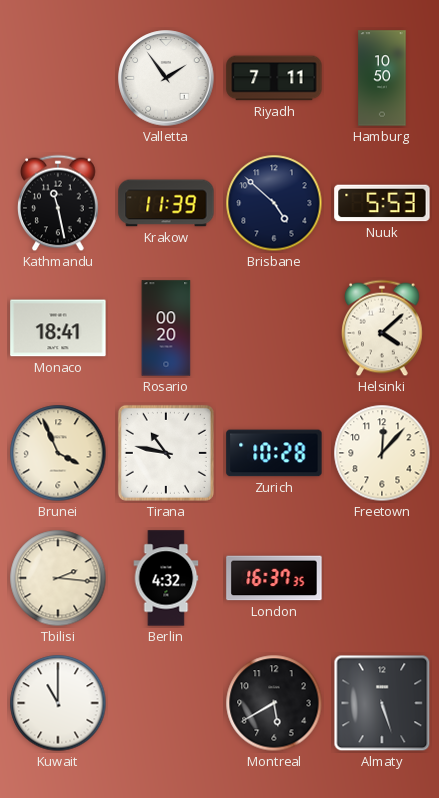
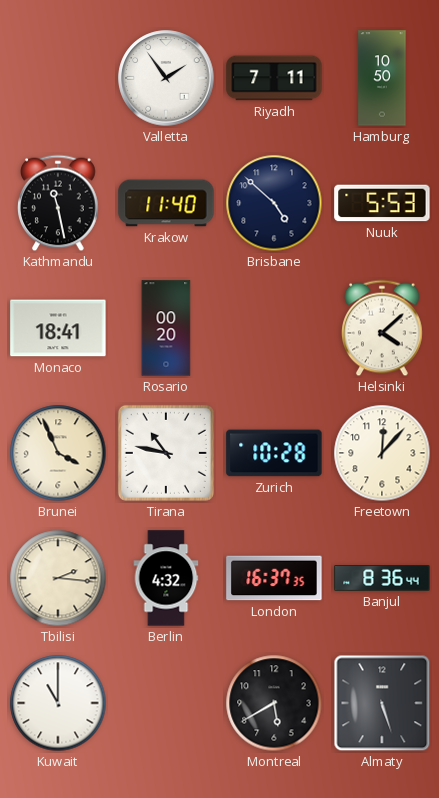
Krakow: 11:39 -> 11:40 (166, 203)
Banjul: none -> 8:36 (382, 578)
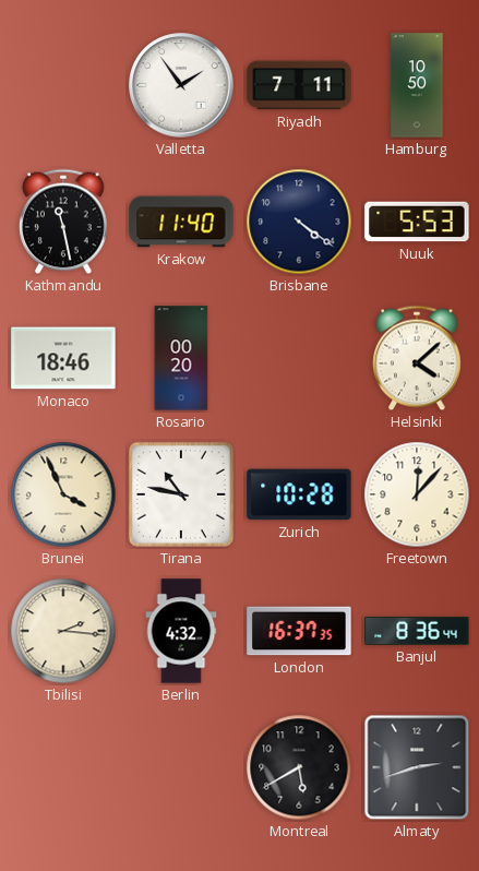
Brisbane: 4:52 -> 4:21 (299, 222)
Monaco: 18:41 -> 18:46 (63, 358)
Kuwait: 11:00 -> none (58, 703)
Almaty: 5:27 -> 2:42 (417, 767)
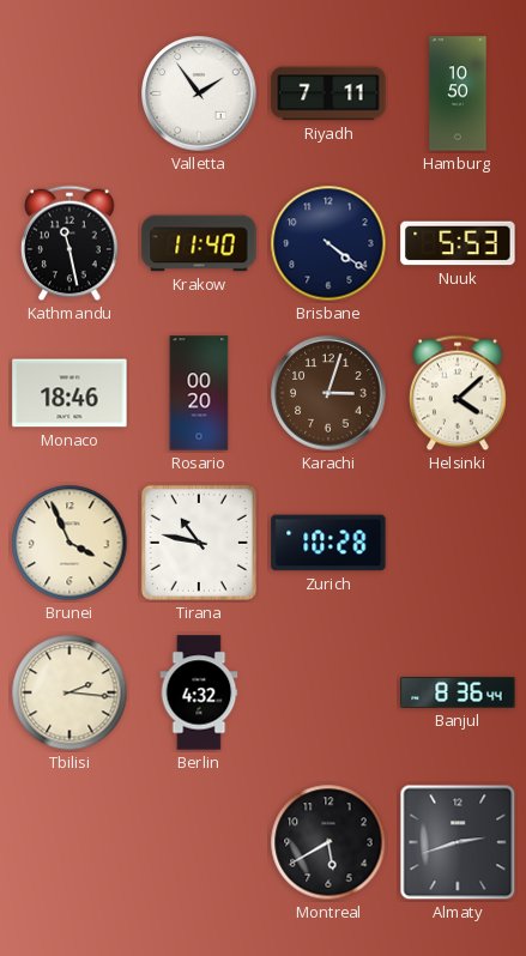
Karachi: none -> 3:03 (328, 393)
Freetown: 12:07 -> none (417, 494)
London: 16:37 -> none (299, 631)
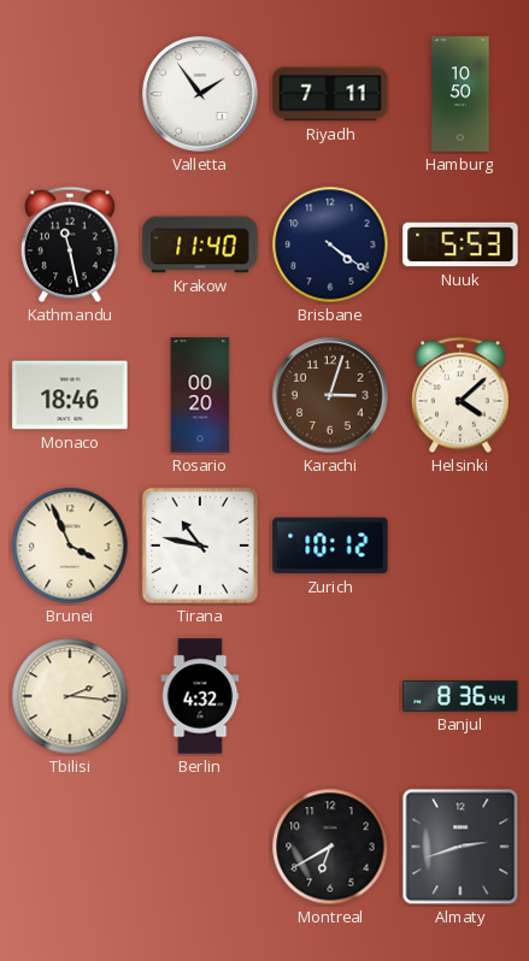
Zurich: 10:28 -> 10:12 (330, 546)
Montreal: 5:40 -> 6:40 (330, 847)
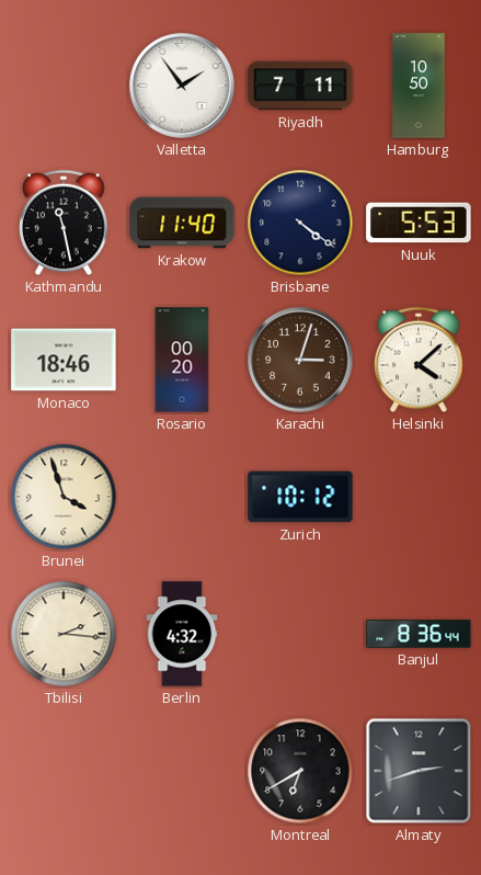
Brunei: 3:56 -> 3:57 (64, 497)
Tirana: 10:47 -> none (200, 546)
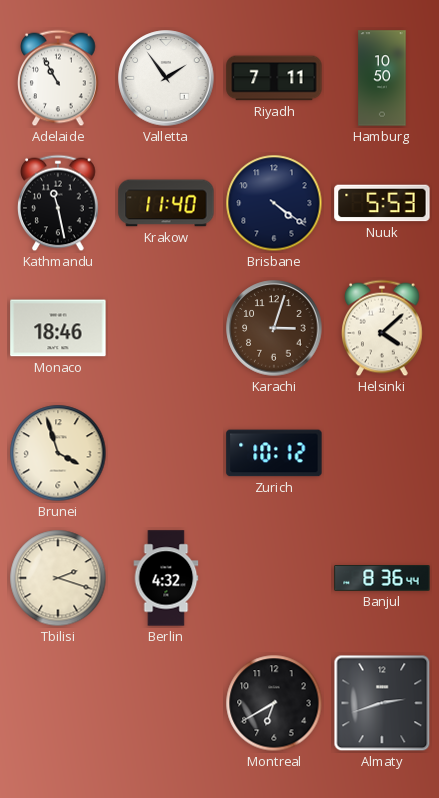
Adelaide: none -> 10:55 (59, 78)
Rosario: 00:20 -> none (182, 360)
Tbilisi: 2:16 -> 2:18 (58, 578)
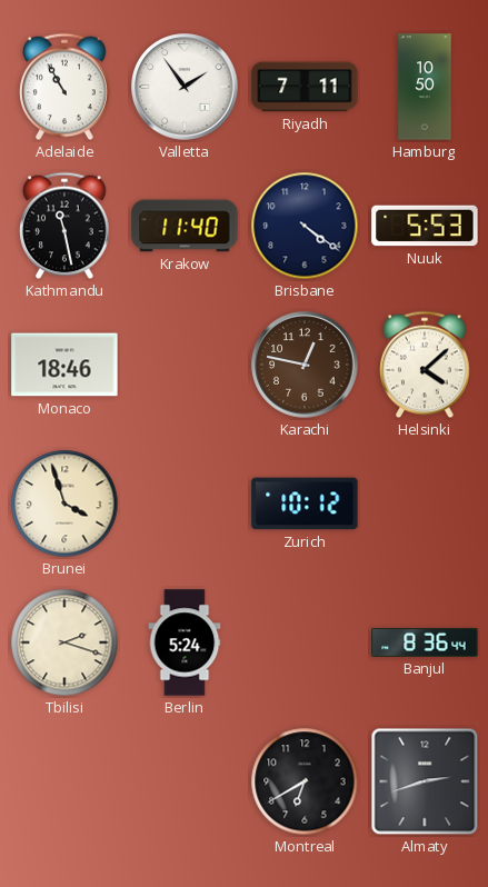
Karachi: 3:03 -> 12:47 (305, 365)
Berlin: 4:32 -> 5:24 (185, 642)
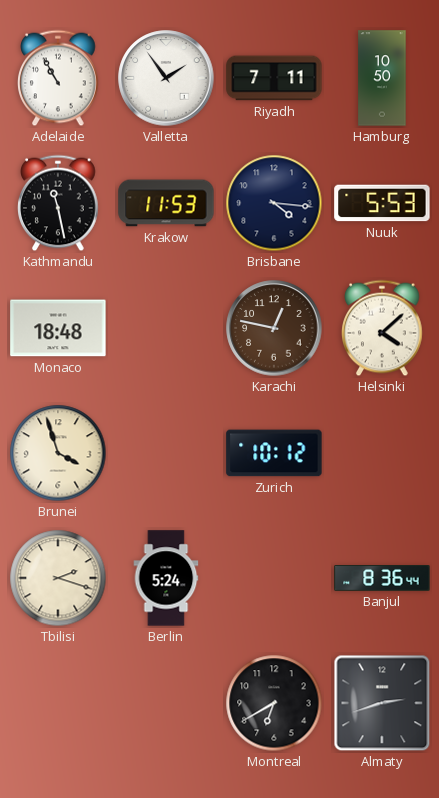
Krakow: 11:40 -> 11:53 (166, 203)
Brisbane: 4:21 -> 4:16 (274, 203)
Monaco: 18:46 -> 18:48 (58, 328)
